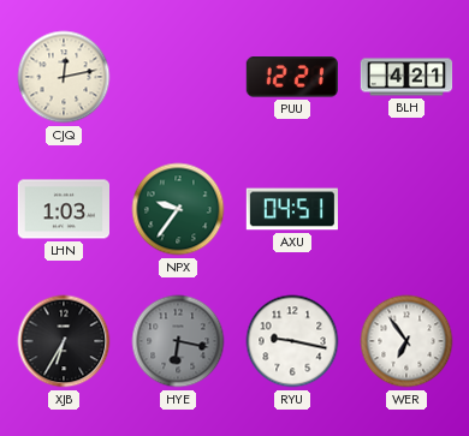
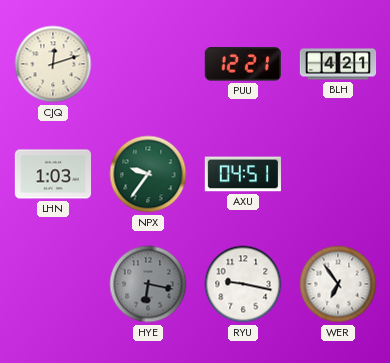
CJQ: 12:13 -> 12:12 (53, 64)
XJB: 6:35 -> none (64, 341)
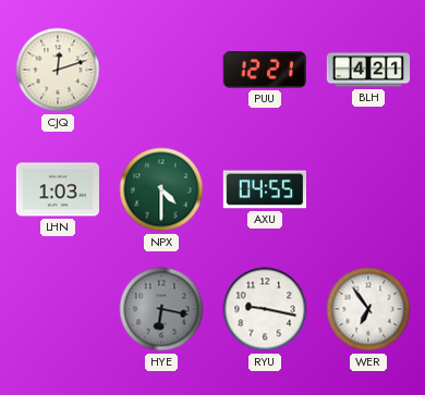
NPX: 9:36 -> 4:30 (161, 189)
AXU: 04:51 -> 04:55 (264, 189)
